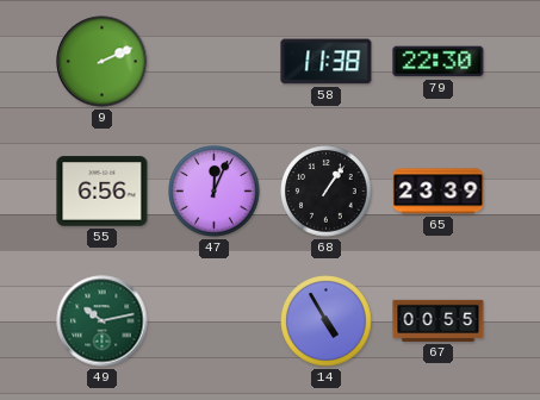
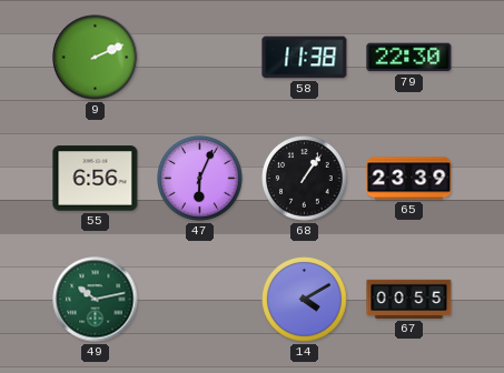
47: 12:04 -> 6:04 (200, 179)
14: 4:55 -> 4:10 (305, 300)
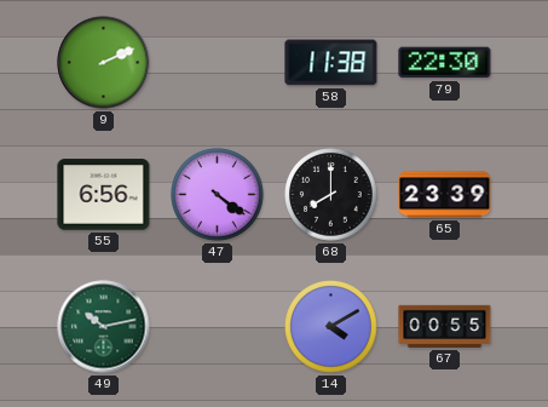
47: 6:04 -> 4:21 (218, 195)
68: 1:06 -> 8:00 (331, 195)
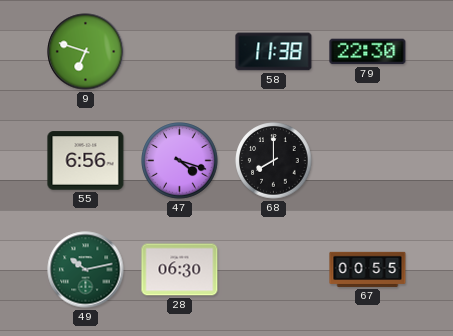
9: 2:11 -> 6:48 (86, 52)
47: 4:21 -> 4:18 (180, 161)
65: 23:39 -> none (445, 195)
28: none -> 06:30 (180, 270)
14: 4:10 -> none (331, 327)
